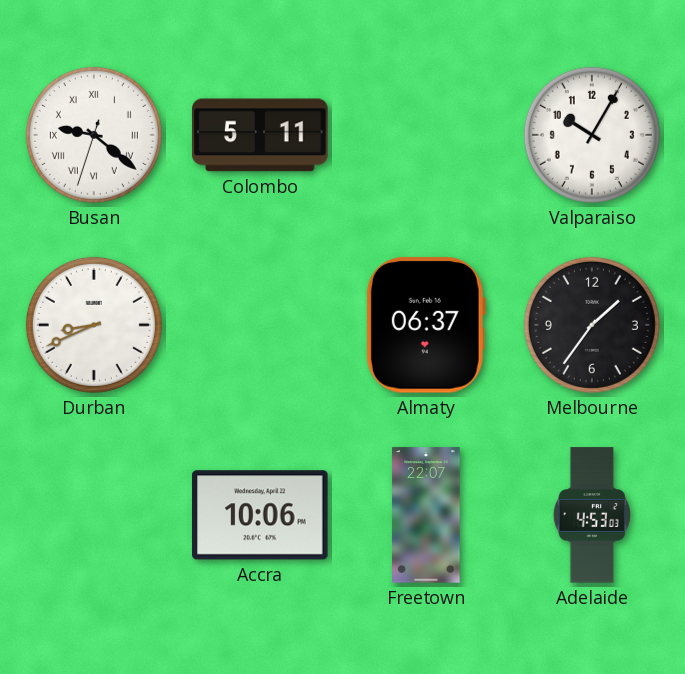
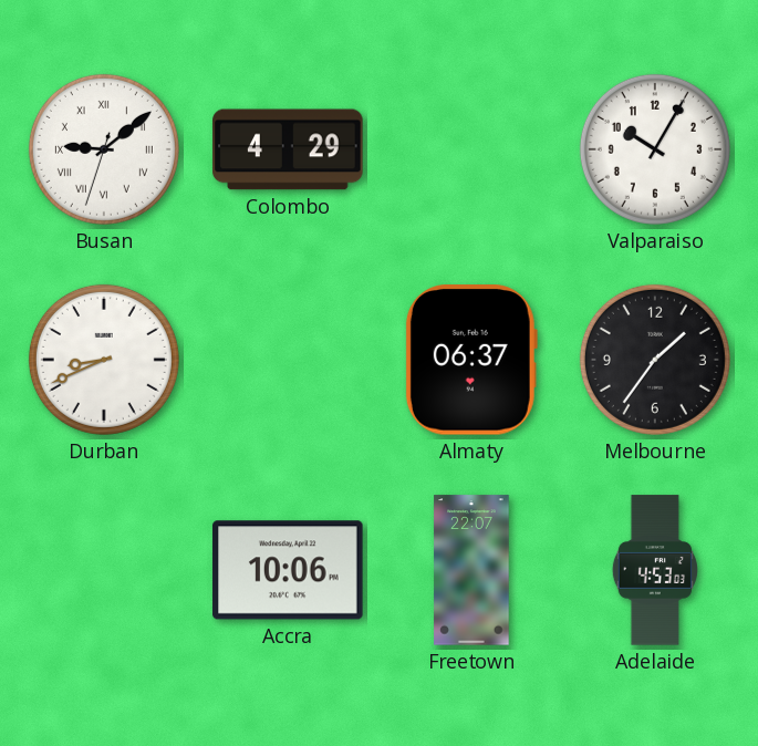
Busan: 9:21 -> 9:08 (104, 149)
Colombo: 5:11 -> 4:29 (288, 149)
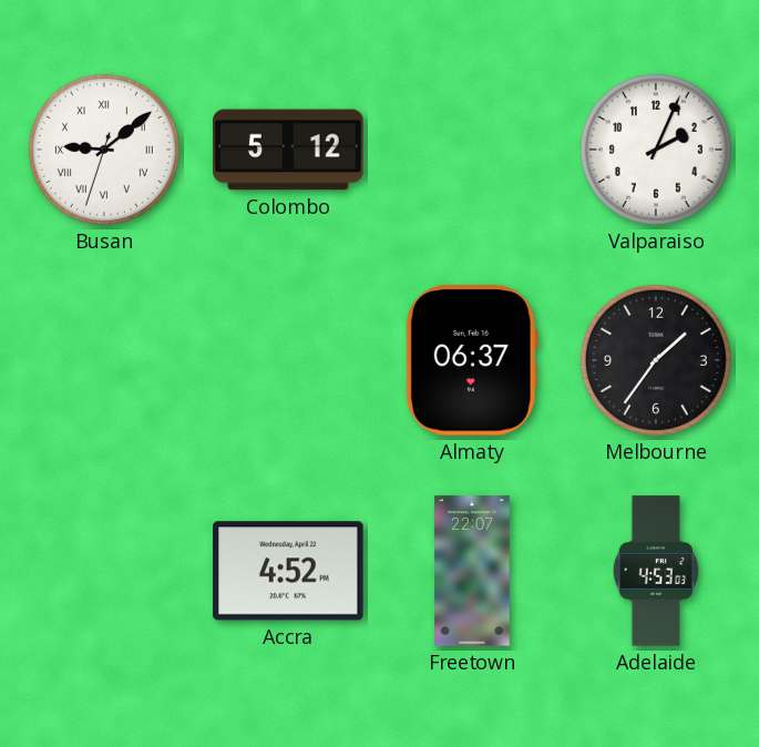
Colombo: 4:29 -> 5:12 (288, 150)
Valparaiso: 10:05 -> 2:04 (656, 150)
Durban: 8:41 -> none (104, 360)
Accra: 10:06 -> 4:52 (288, 571)
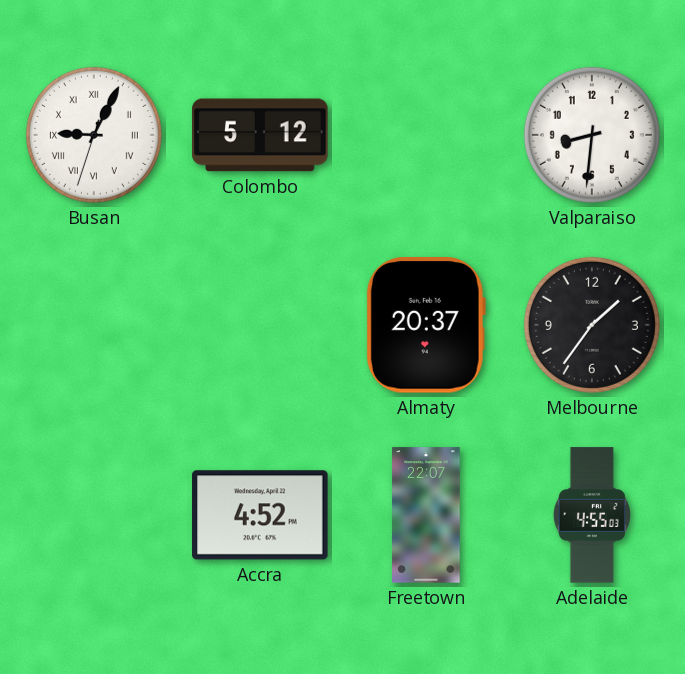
Busan: 9:08 -> 9:04 (94, 135)
Valparaiso: 2:04 -> 8:31 (592, 135)
Almaty: 06:37 -> 20:37 (426, 325)
Adelaide: 4:53 -> 4:55 (592, 515)
